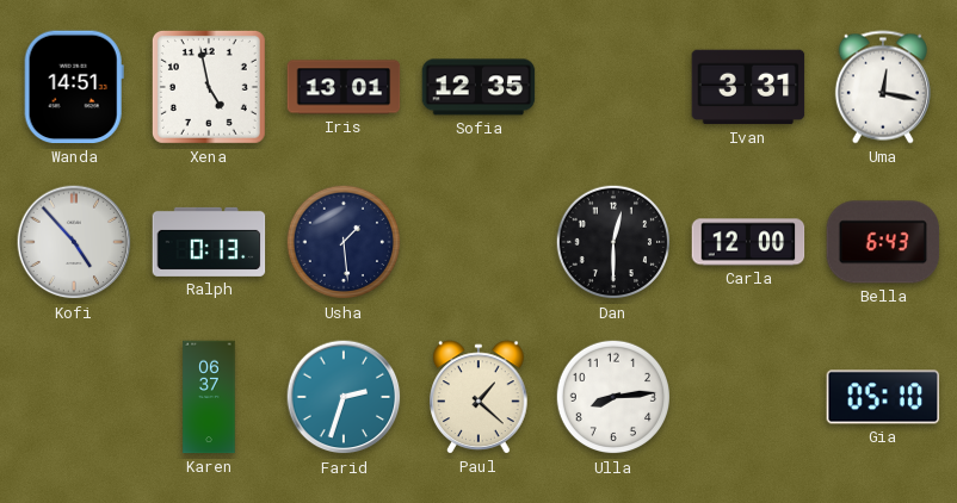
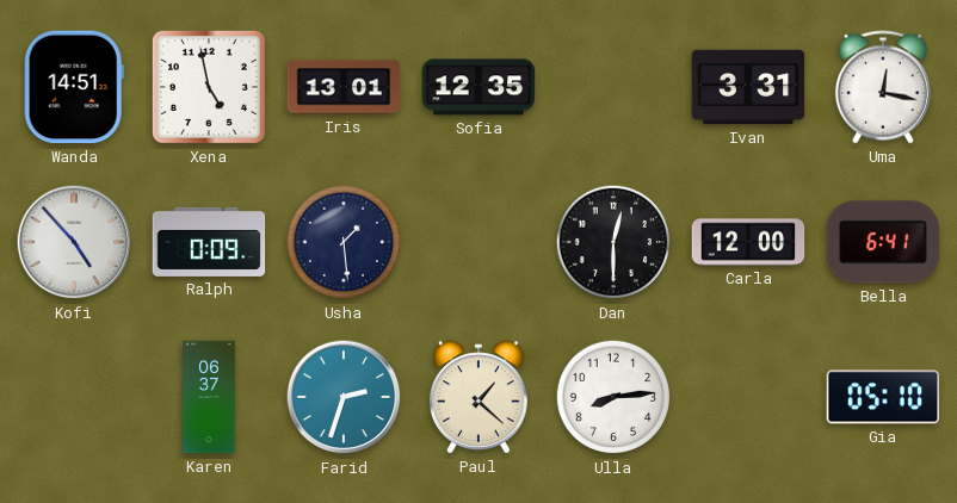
Ralph: 0:13 -> 0:09 (209, 242)
Bella: 6:43 -> 6:41 (883, 242)
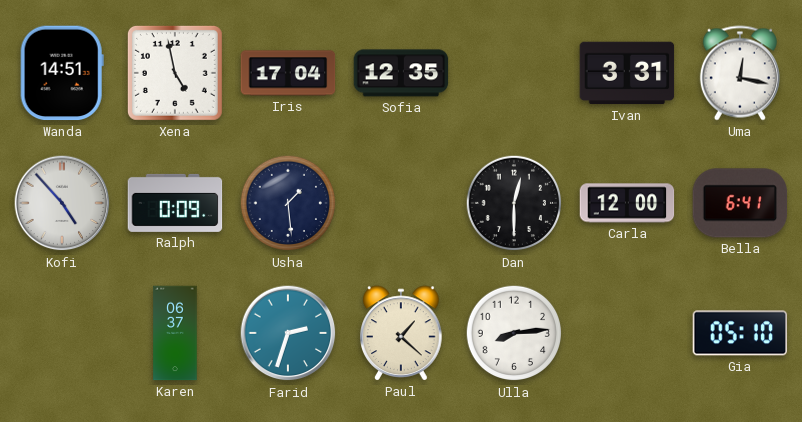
Iris: 13:01 -> 17:04 (288, 73)
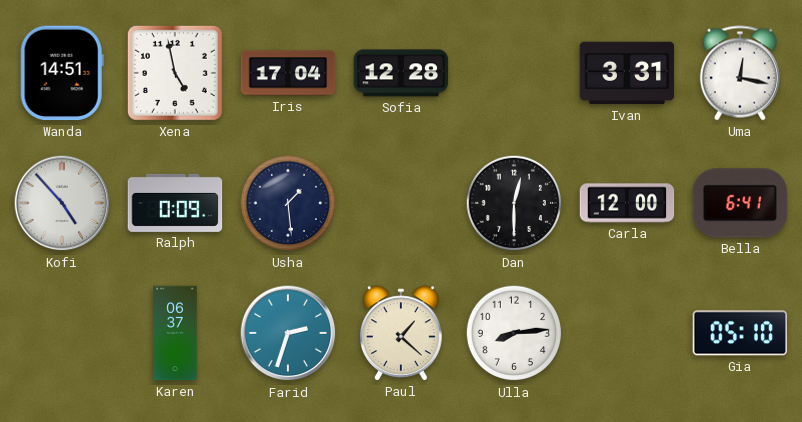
Sofia: 12:35 -> 12:28 (401, 73)
